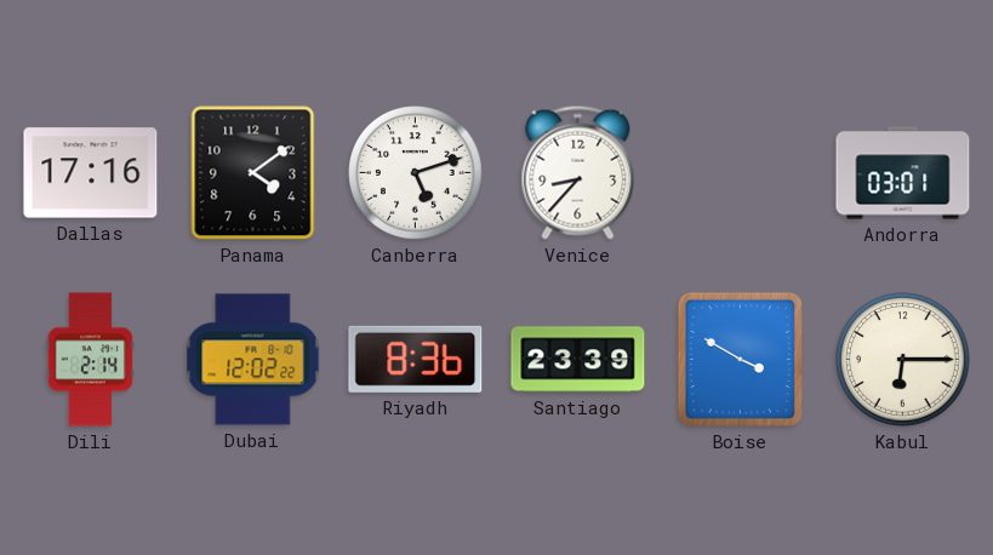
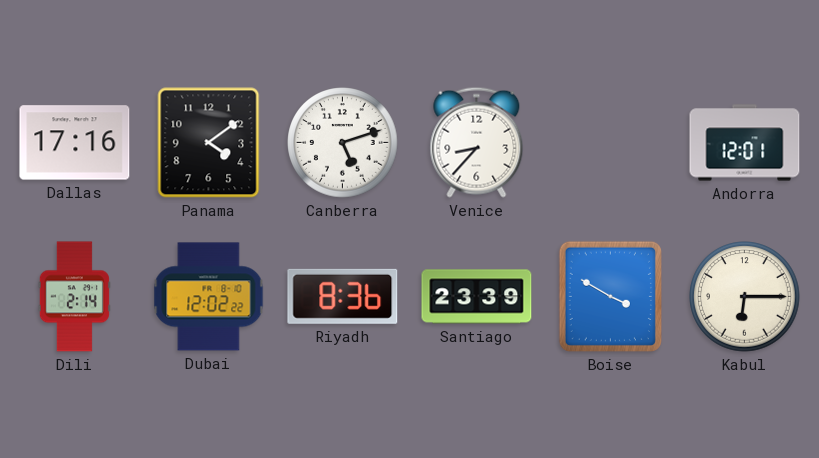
Andorra: 03:01 -> 12:01 (745, 143)
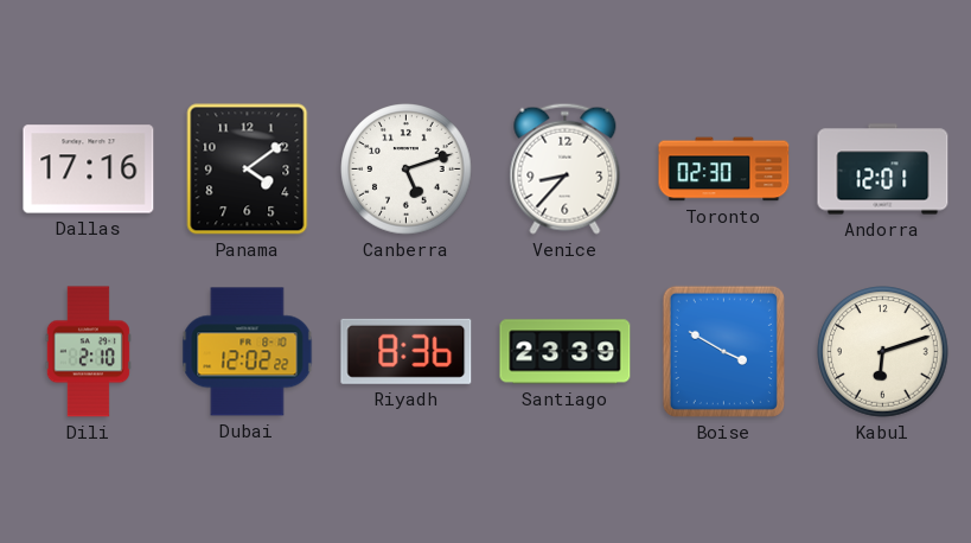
Toronto: none -> 02:30 (724, 170)
Dili: 2:14 -> 2:10 (88, 352)
Kabul: 6:15 -> 6:12 (883, 352)
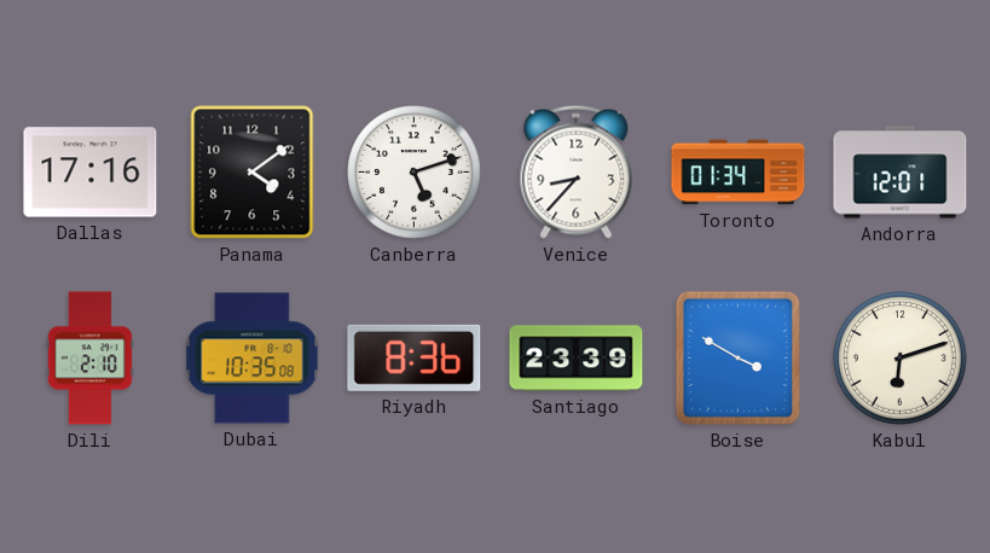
Toronto: 02:30 -> 01:34 (739, 173)
Dubai: 12:02 -> 10:35 (253, 359)
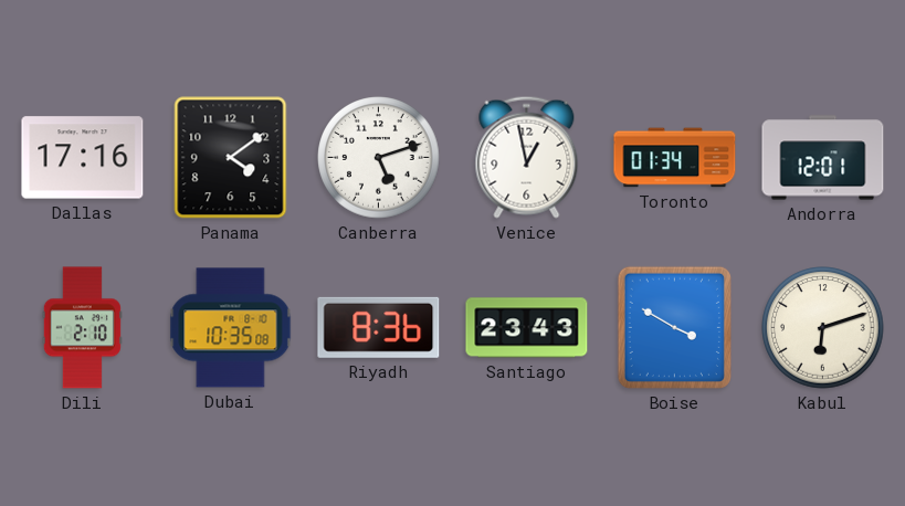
Venice: 8:37 -> 12:58 (527, 157)
Santiago: 23:39 -> 23:43 (527, 328)
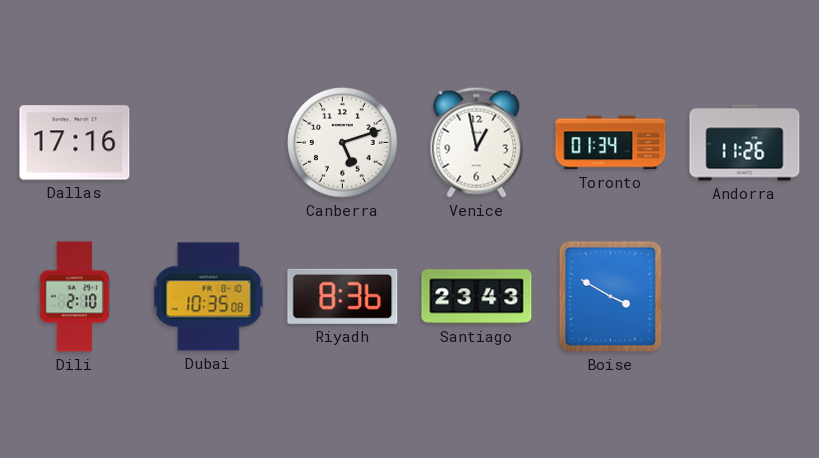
Panama: 4:09 -> none (231, 158)
Andorra: 12:01 -> 11:26 (745, 143)
Kabul: 6:12 -> none (823, 328)
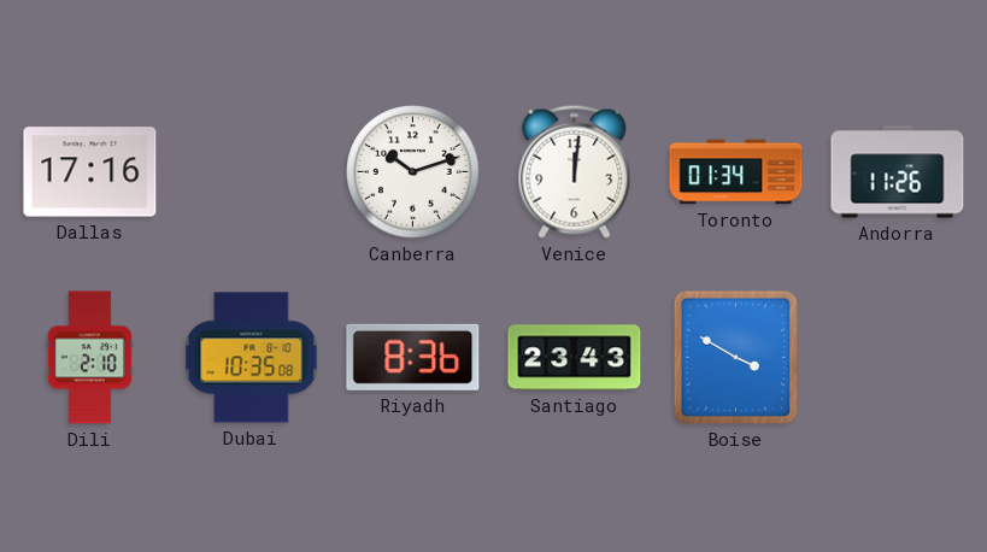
Canberra: 5:12 -> 10:12 (413, 172)
Venice: 12:58 -> 12:01 (575, 171)
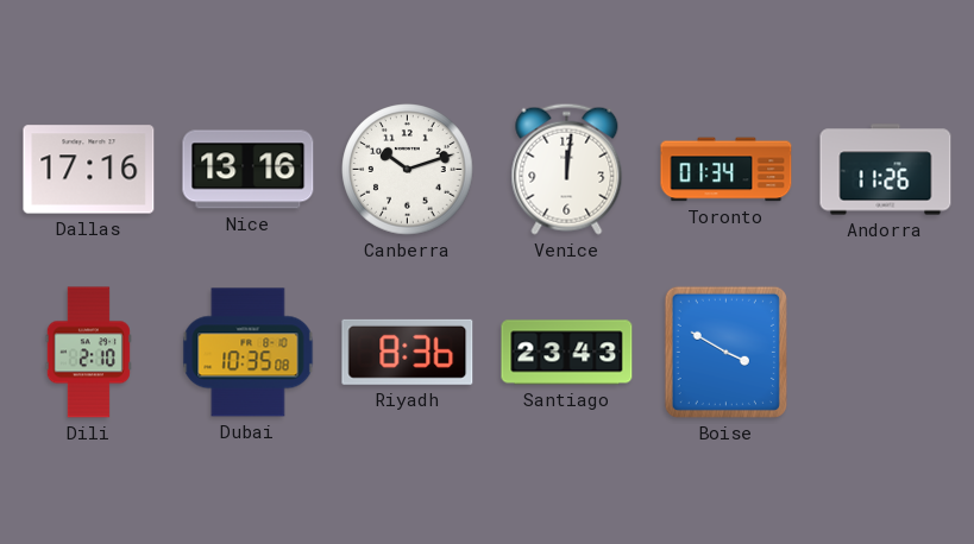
Nice: none -> 13:16 (249, 170)
